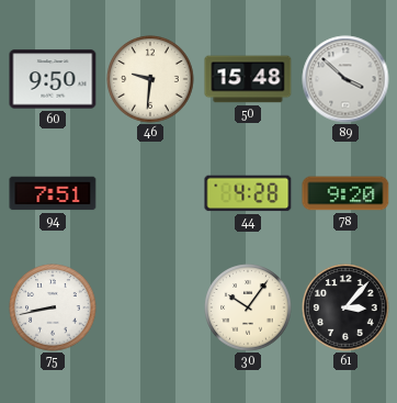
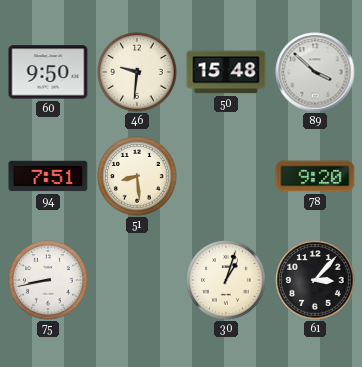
51: none -> 8:29 (137, 176)
44: 4:28 -> none (248, 193)
30: 10:06 -> 1:03 (226, 280)
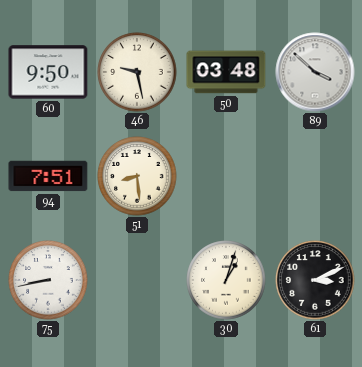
46: 9:31 -> 9:28 (137, 72)
50: 15:48 -> 03:48 (226, 72)
78: 9:20 -> none (315, 176)
61: 3:07 -> 3:11 (315, 280)
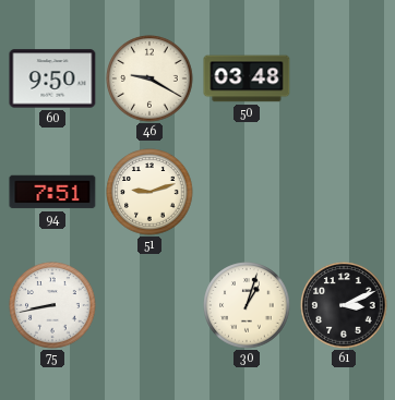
46: 9:28 -> 9:20 (149, 78)
89: 3:52 -> none (315, 72)
51: 8:29 -> 9:12 (149, 192)
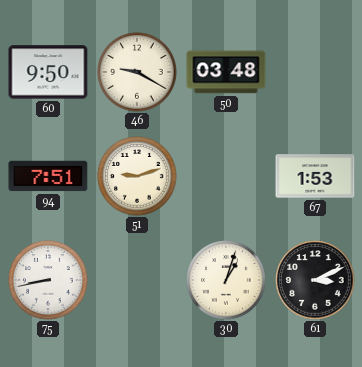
67: none -> 1:53 (315, 176)
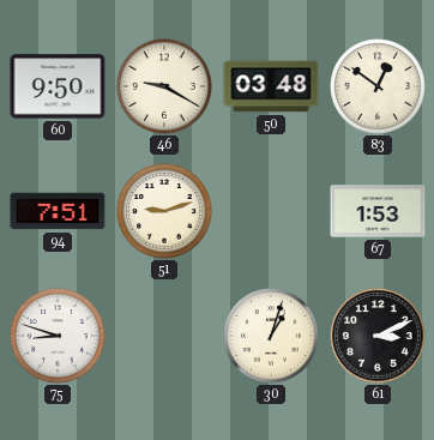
83: none -> 12:51 (378, 86)
75: 8:43 -> 8:48 (58, 336)
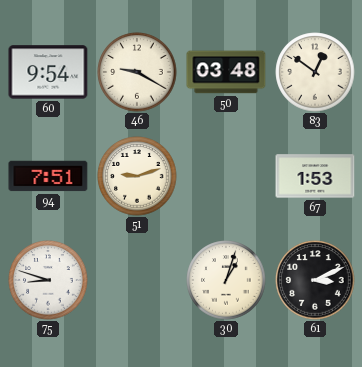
60: 9:50 -> 9:54 (48, 72)
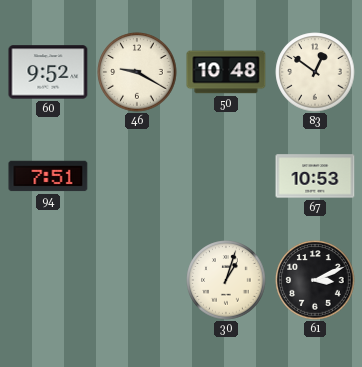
60: 9:54 -> 9:52 (48, 72)
50: 03:48 -> 10:48 (226, 72)
51: 9:12 -> none (137, 176)
67: 1:53 -> 10:53 (315, 176)
75: 8:48 -> none (48, 280)
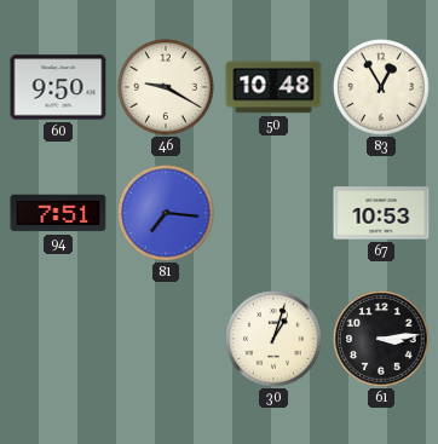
60: 9:52 -> 9:50 (58, 87)
83: 12:51 -> 12:55 (381, 87)
81: none -> 7:16 (166, 213)
61: 3:11 -> 3:14 (381, 339)
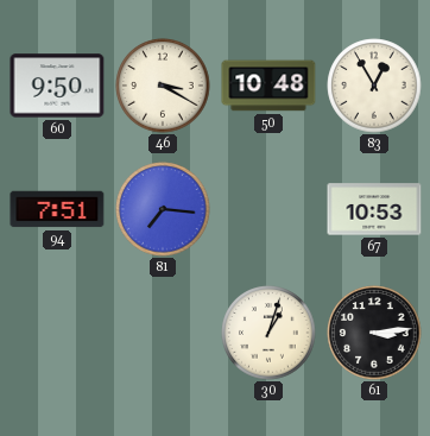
46: 9:20 -> 3:20 (163, 86)
